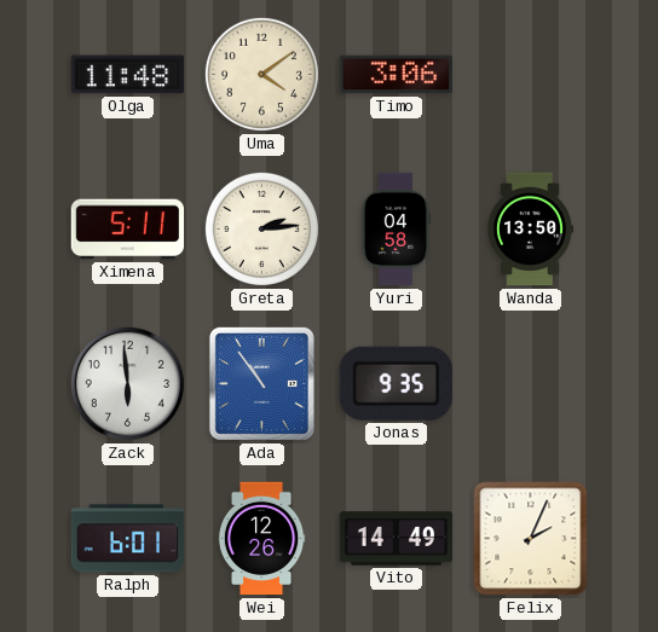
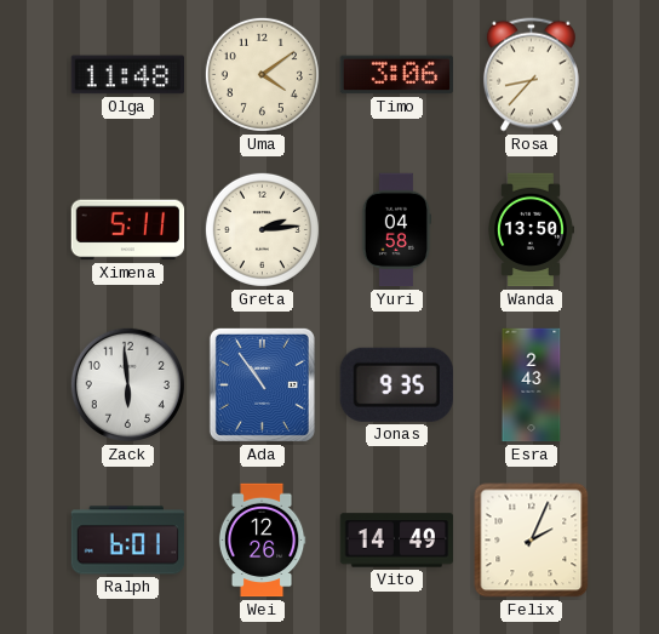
Rosa: none -> 8:37 (531, 75)
Esra: none -> 2:43 (532, 385)
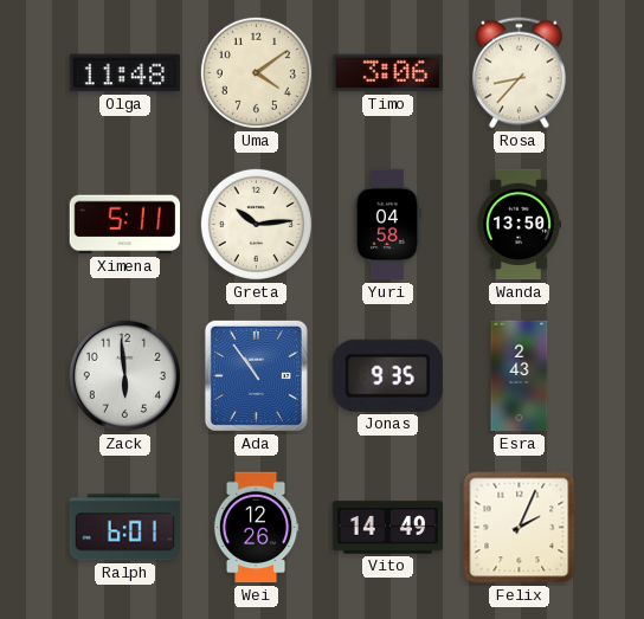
Greta: 2:14 -> 10:14 (256, 224)
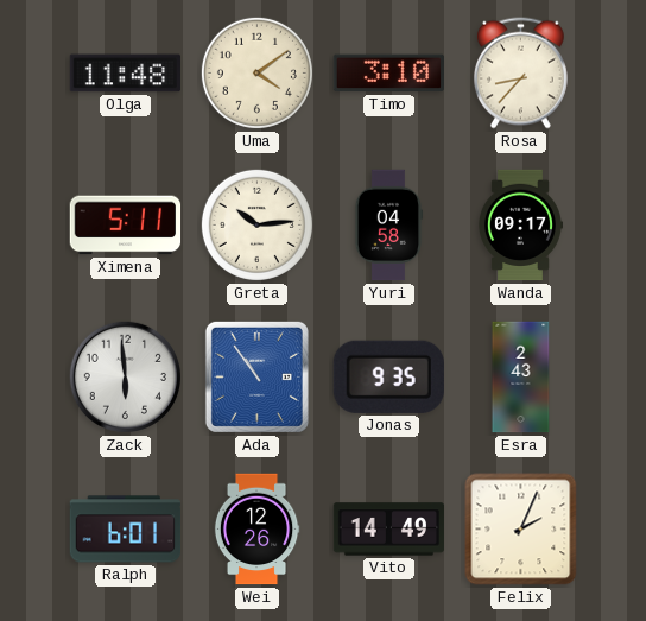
Timo: 3:06 -> 3:10 (388, 74)
Wanda: 13:50 -> 09:17 (521, 226)
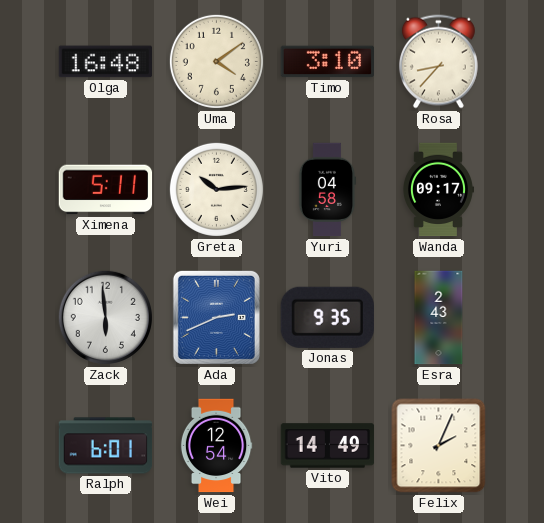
Olga: 11:48 -> 16:48 (105, 62)
Ada: 10:54 -> 2:41 (216, 317)
Wei: 12:26 -> 12:54 (216, 446)
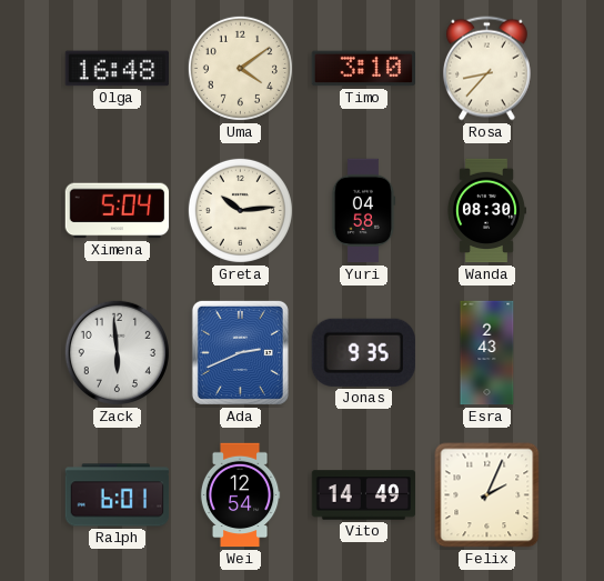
Ximena: 5:11 -> 5:04 (118, 211)
Wanda: 09:17 -> 08:30 (487, 211)
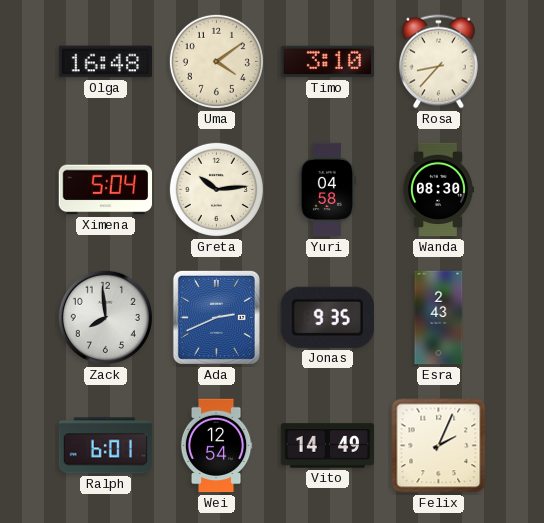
Zack: 5:59 -> 7:59 (105, 317)
